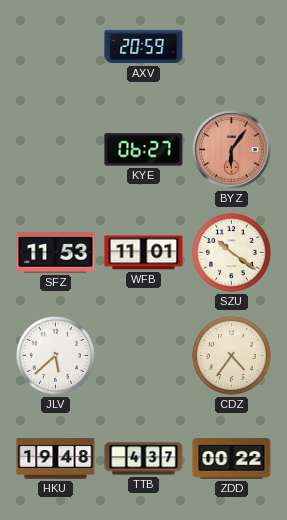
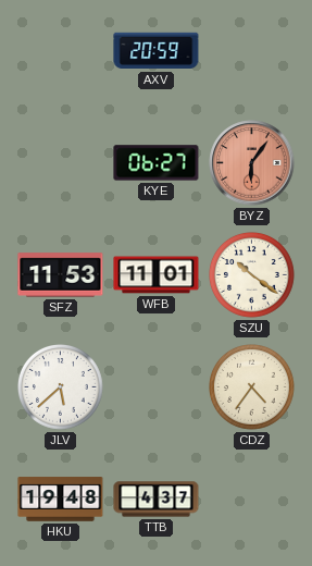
ZDD: 00:22 -> none (232, 459)
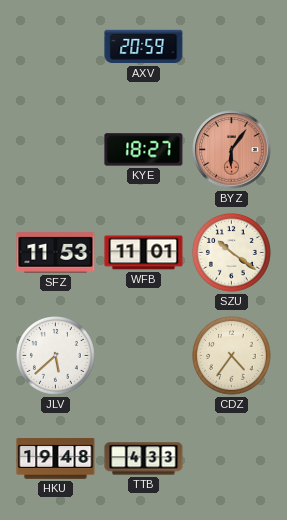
KYE: 06:27 -> 18:27 (144, 150)
TTB: 4:37 -> 4:33 (144, 459)
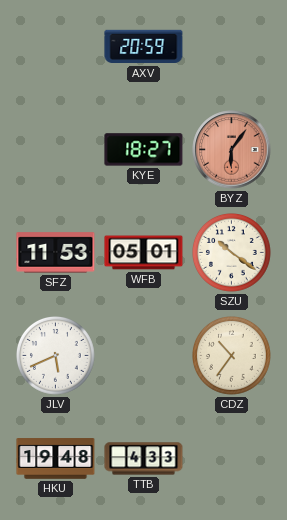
WFB: 11:01 -> 05:01 (144, 253)
JLV: 5:38 -> 5:41 (56, 356)
CDZ: 4:36 -> 10:36 (232, 356)
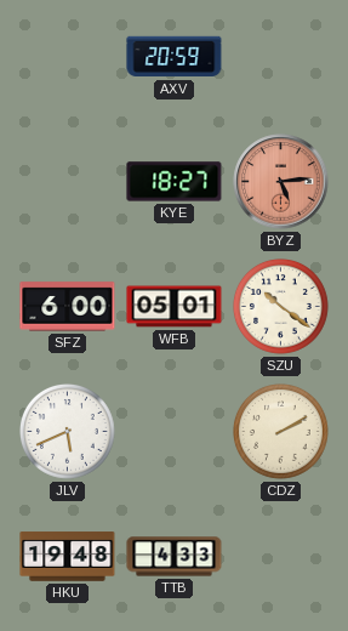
BYZ: 6:06 -> 5:14 (281, 182)
SFZ: 11:53 -> 6:00 (68, 307)
CDZ: 10:36 -> 2:10 (281, 432)
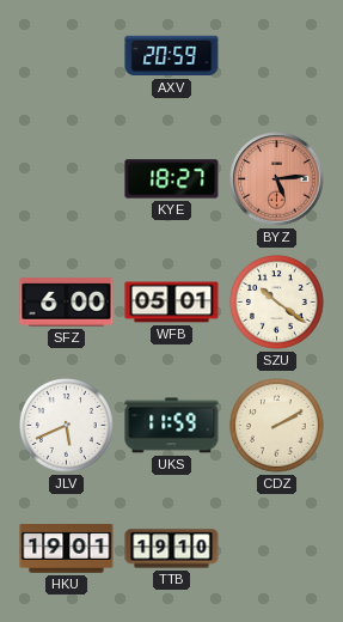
UKS: none -> 11:59 (172, 426)
HKU: 19:48 -> 19:01 (67, 549)
TTB: 4:33 -> 19:10 (172, 549)
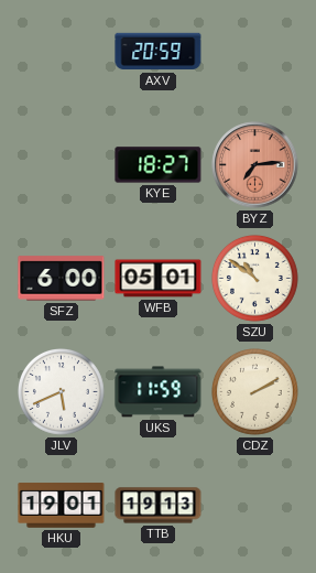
BYZ: 5:14 -> 7:14 (255, 165)
SZU: 10:21 -> 10:51 (255, 279)
TTB: 19:10 -> 19:13 (159, 506)
